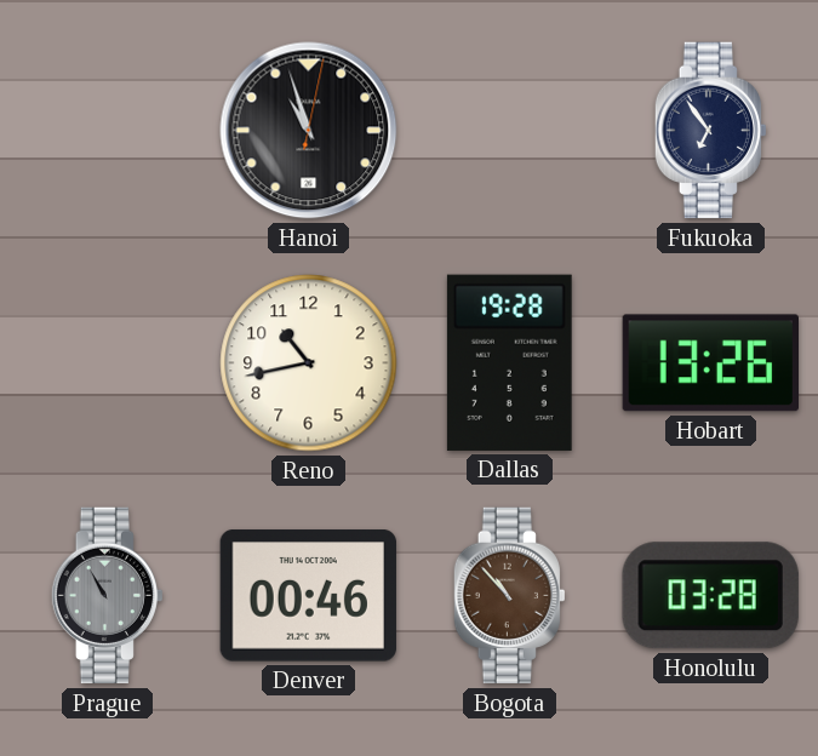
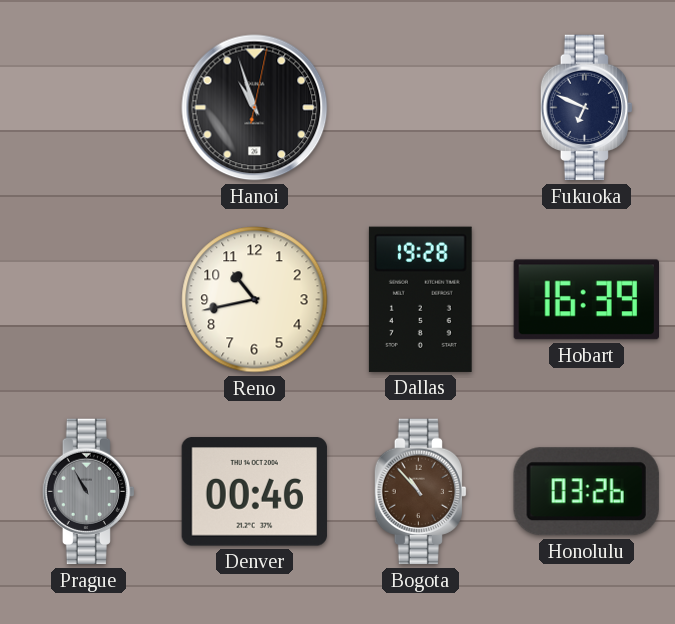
Fukuoka: 6:54 -> 6:49 (586, 108)
Hobart: 13:26 -> 16:39 (586, 300)
Honolulu: 03:28 -> 03:26 (586, 492)
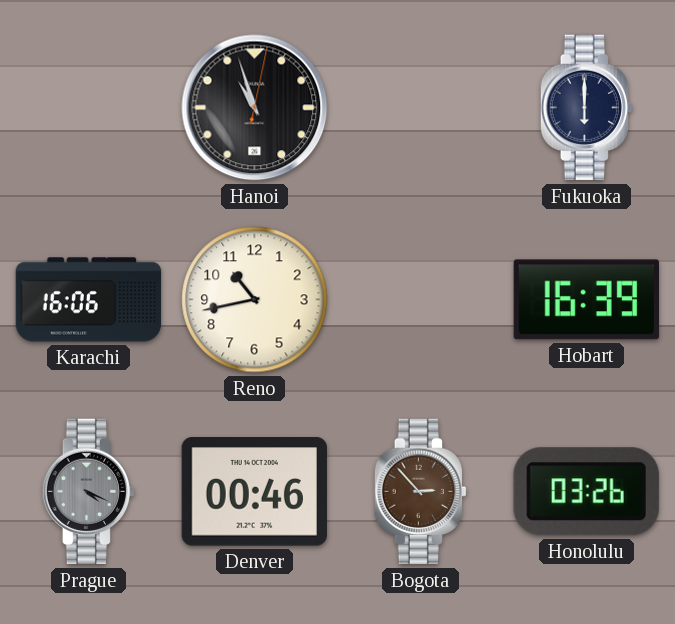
Fukuoka: 6:49 -> 6:00 (586, 108)
Karachi: none -> 16:06 (89, 300)
Dallas: 19:28 -> none (420, 299)
Prague: 10:55 -> 4:19 (88, 492)
Bogota: 10:53 -> 2:53 (420, 492)
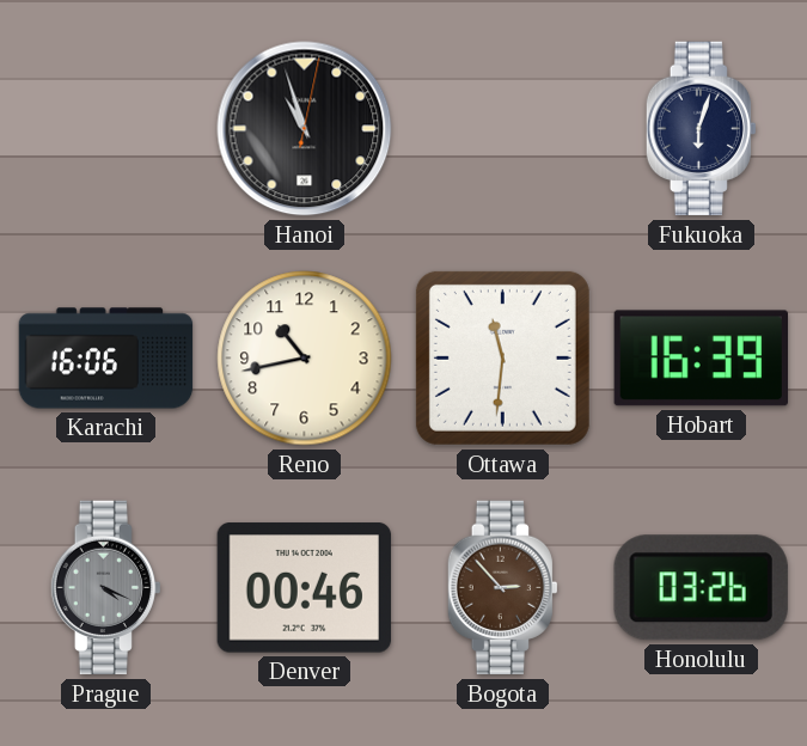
Fukuoka: 6:00 -> 6:03 (701, 129)
Ottawa: none -> 11:31 (502, 357)
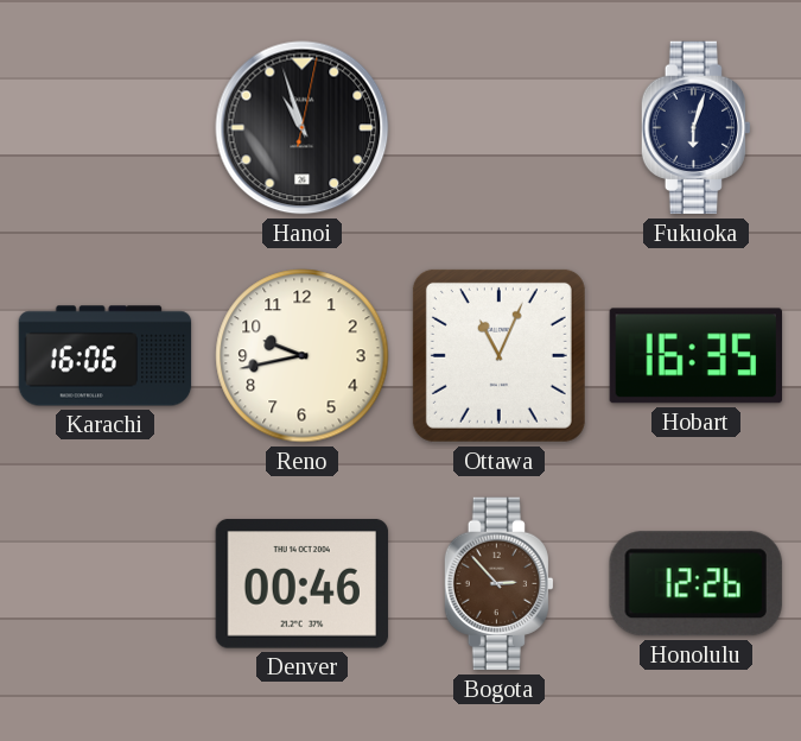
Reno: 10:43 -> 9:43 (303, 356)
Ottawa: 11:31 -> 11:04 (498, 355)
Hobart: 16:39 -> 16:35 (695, 356)
Prague: 4:19 -> none (105, 588)
Honolulu: 03:26 -> 12:26 (695, 584)
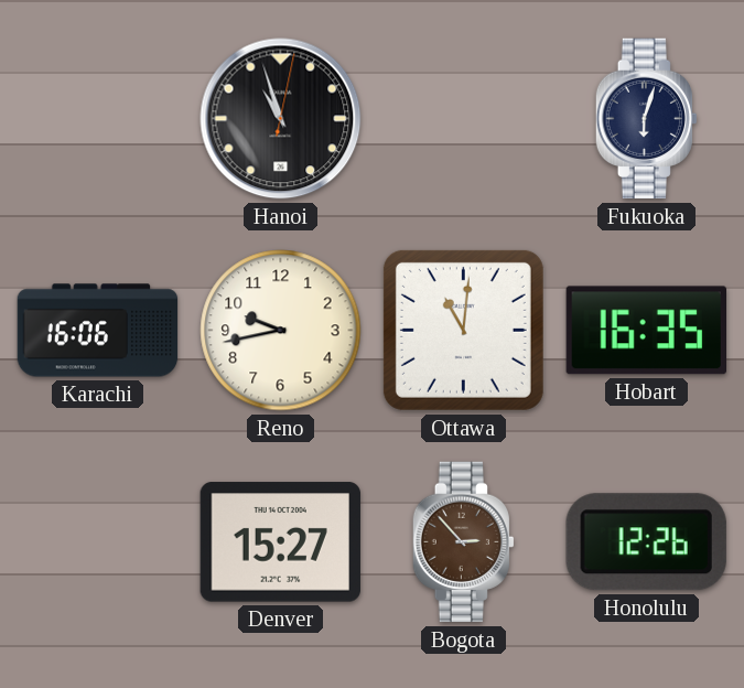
Ottawa: 11:04 -> 11:01 (463, 330)
Denver: 00:46 -> 15:27 (280, 542)
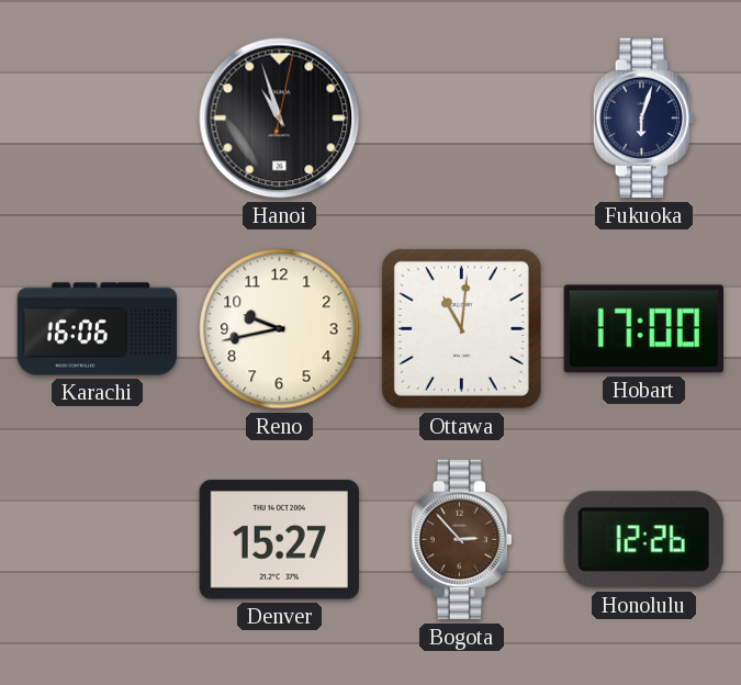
Hobart: 16:35 -> 17:00 (643, 329)
